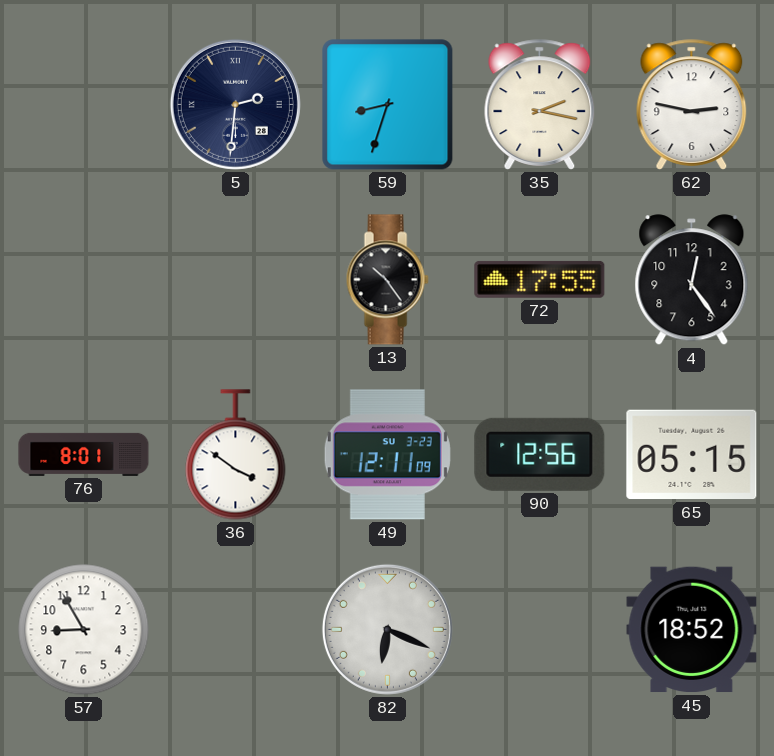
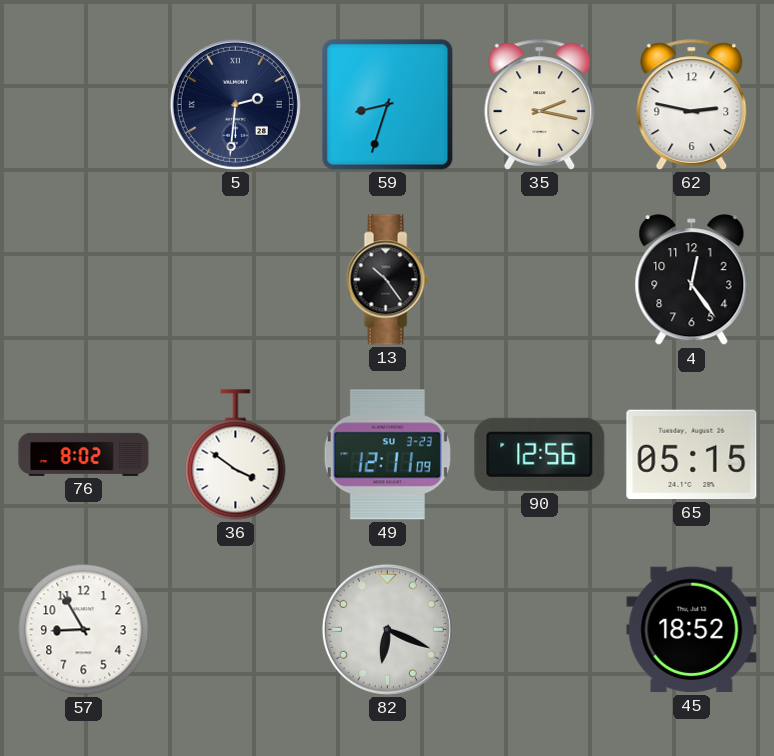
72: 17:55 -> none (540, 279)
76: 8:01 -> 8:02 (84, 454)
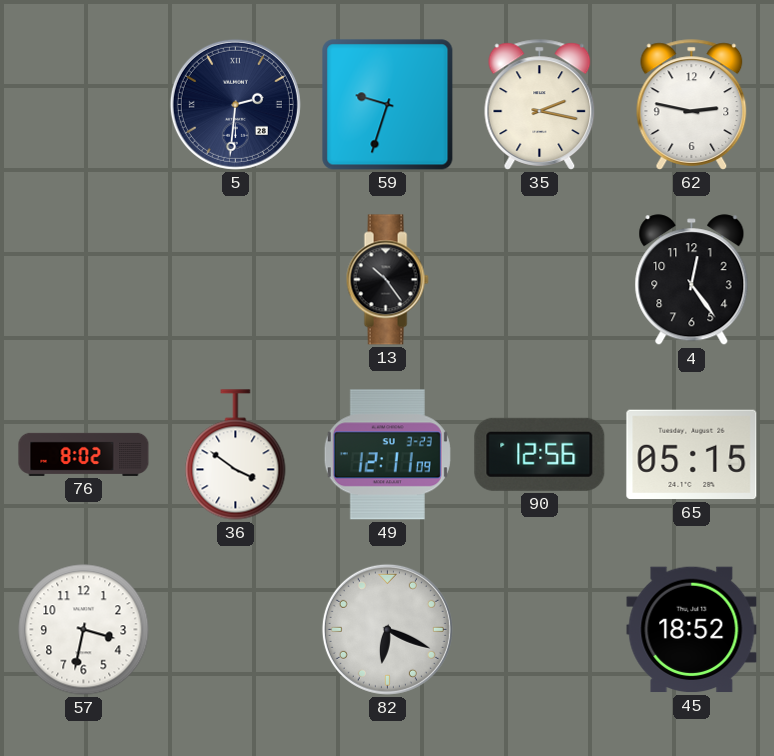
59: 8:33 -> 9:33 (388, 105)
57: 8:55 -> 3:32 (84, 630)
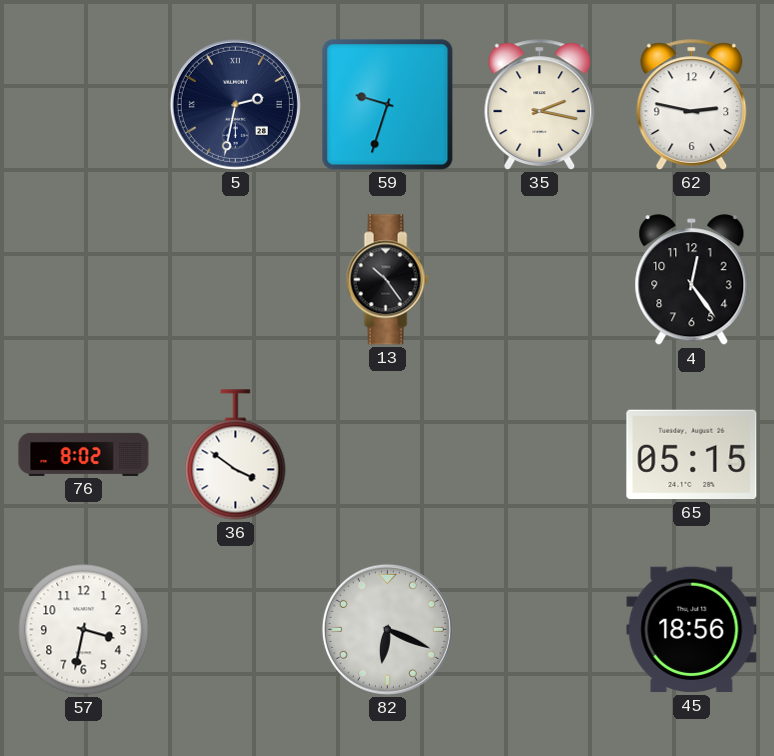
5: 2:31 -> 2:32 (235, 104)
49: 12:11 -> none (387, 455)
90: 12:56 -> none (540, 454)
45: 18:52 -> 18:56 (692, 630)
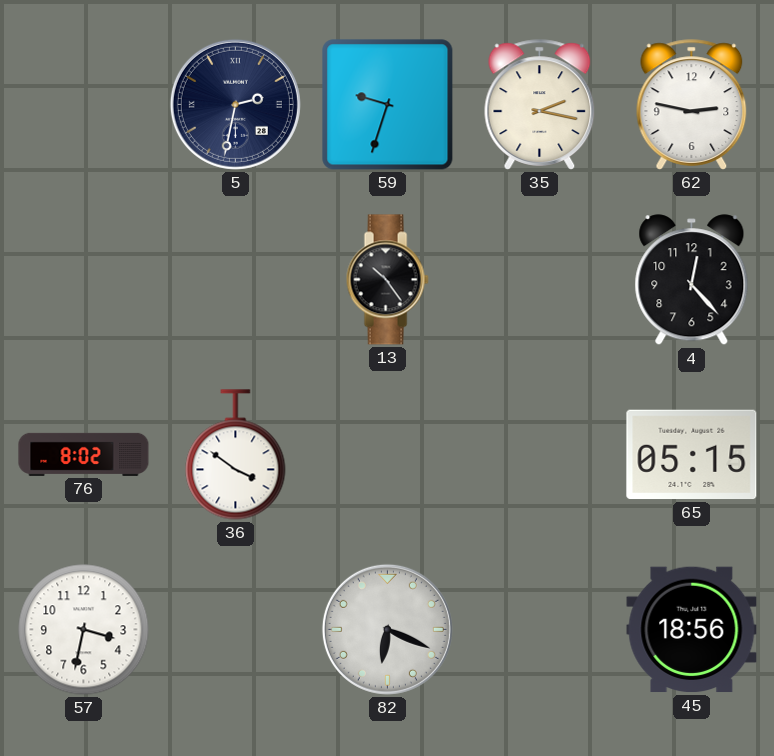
4: 12:24 -> 12:23 (692, 280)
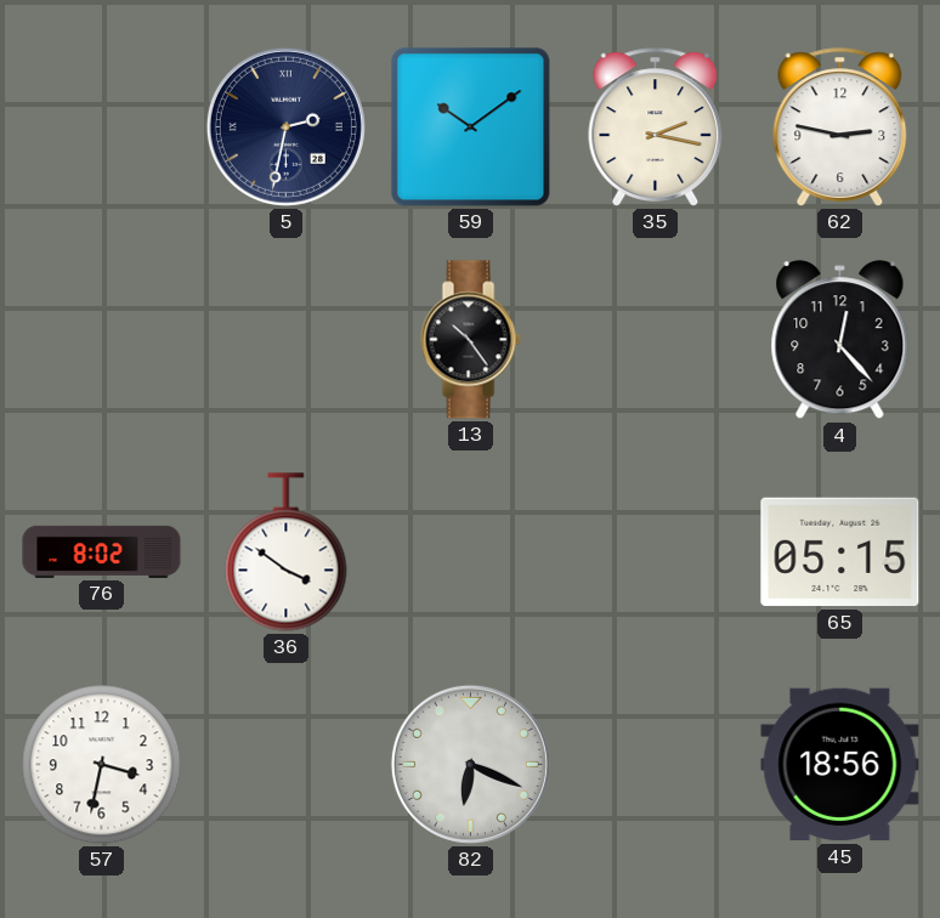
59: 9:33 -> 10:09 (471, 127)
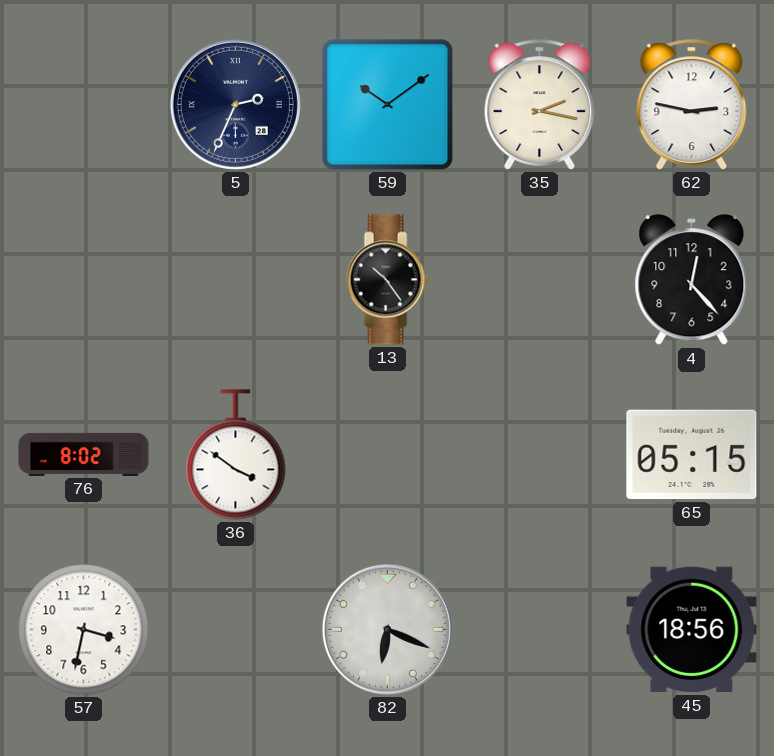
5: 2:32 -> 2:34 (235, 104)
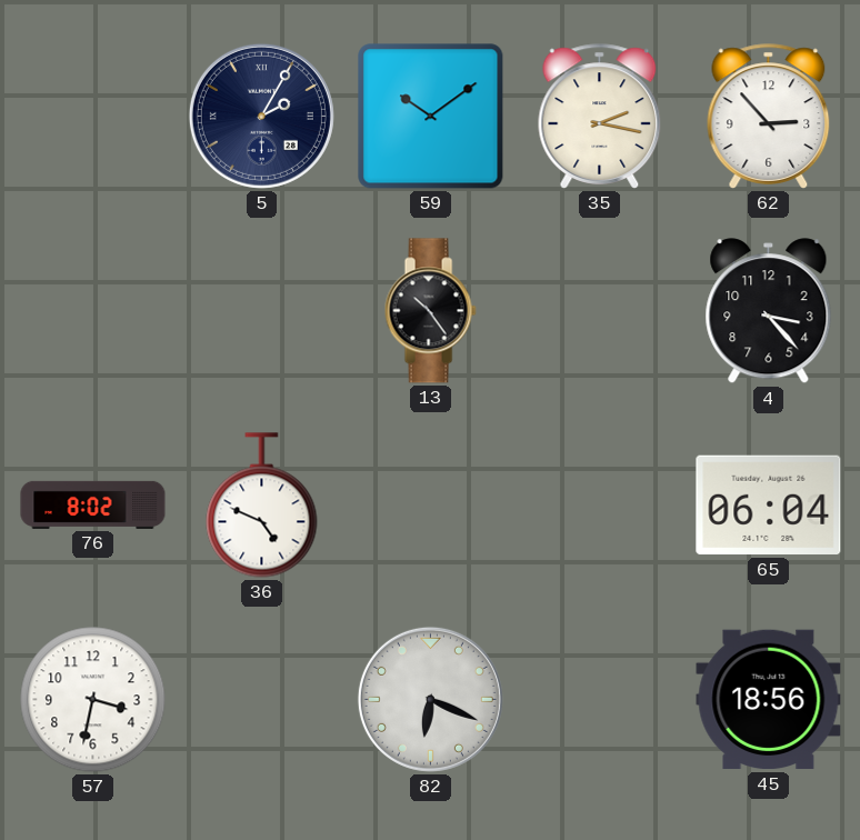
5: 2:34 -> 2:05 (261, 116)
62: 2:47 -> 2:53 (769, 117)
4: 12:23 -> 3:23 (769, 311)
36: 3:51 -> 4:49 (262, 506)
65: 05:15 -> 06:04 (769, 506)
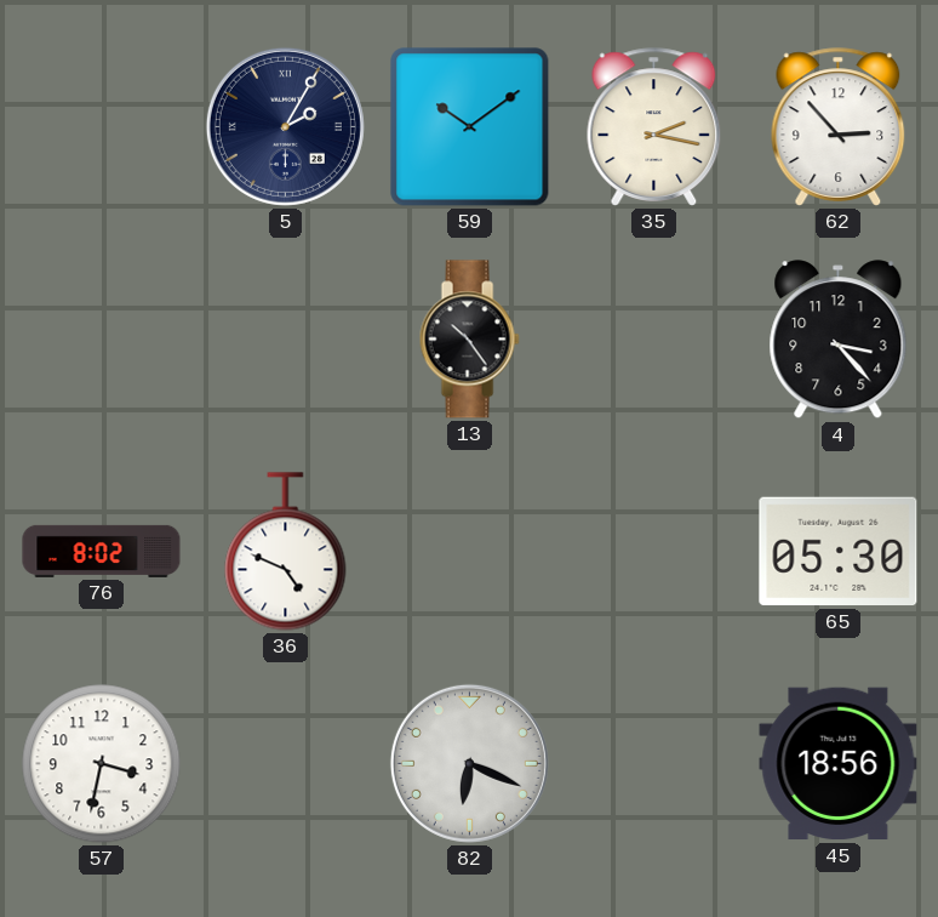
65: 06:04 -> 05:30 (839, 552)
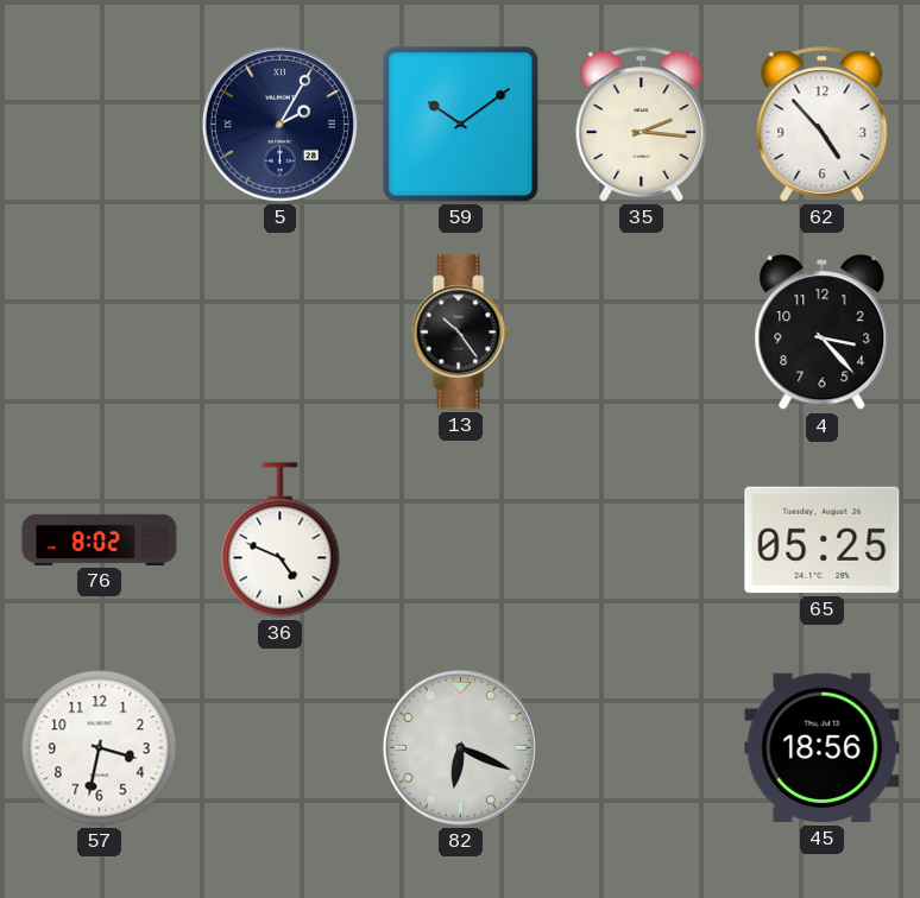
35: 2:17 -> 2:16 (642, 125)
62: 2:53 -> 4:53 (823, 125)
65: 05:30 -> 05:25 (823, 540)
